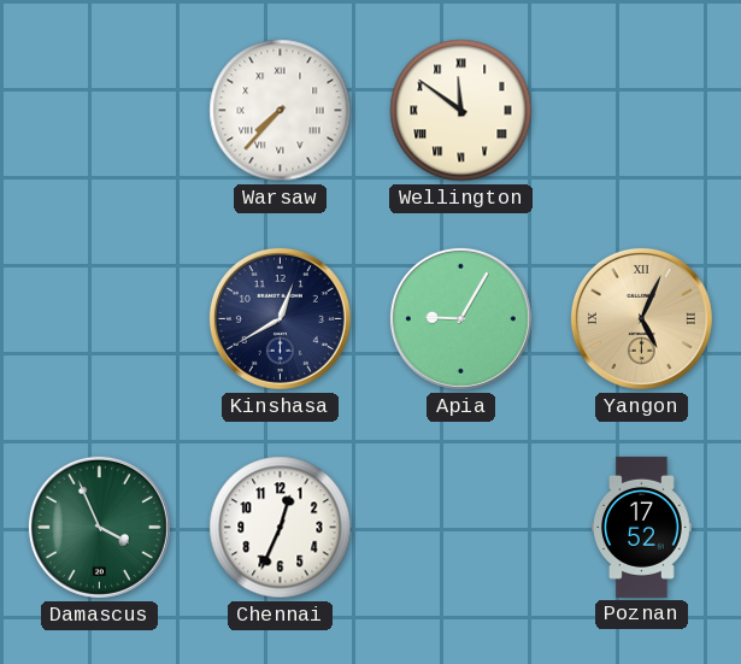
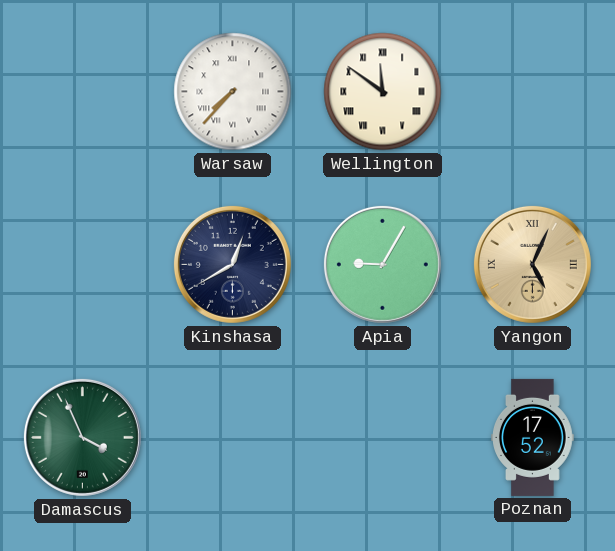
Chennai: 12:34 -> none (281, 528)
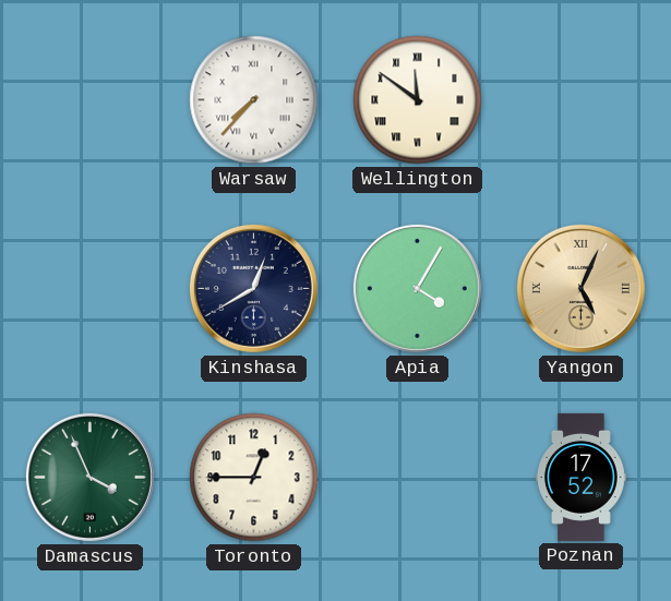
Apia: 9:05 -> 4:05 (417, 288)
Toronto: none -> 12:45 (254, 478)
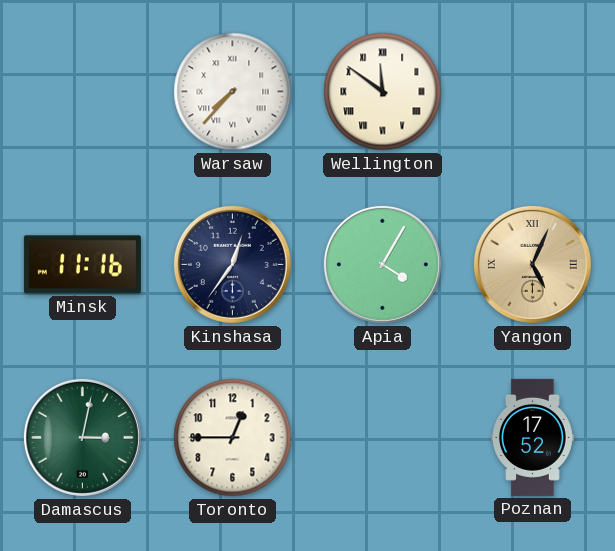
Minsk: none -> 11:16 (82, 265)
Kinshasa: 12:40 -> 12:36 (232, 264)
Damascus: 3:56 -> 3:02 (82, 437)
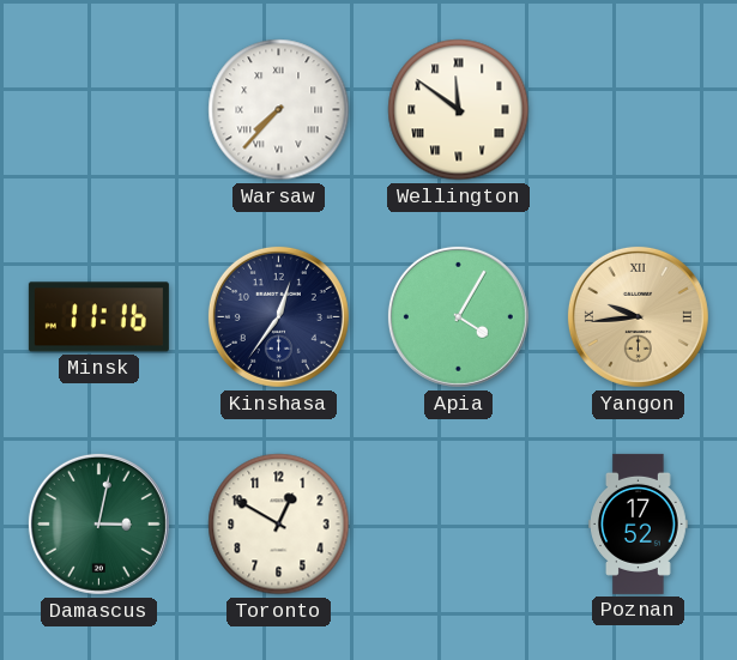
Yangon: 5:04 -> 9:44 (638, 316)
Toronto: 12:45 -> 12:50 (279, 525)
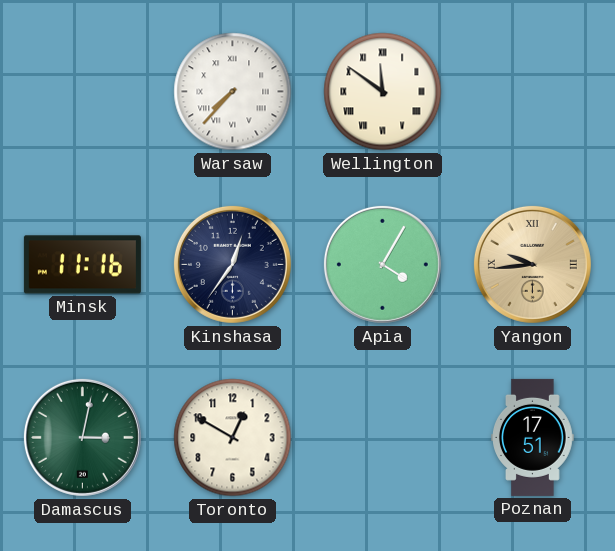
Poznan: 17:52 -> 17:51 (533, 437)
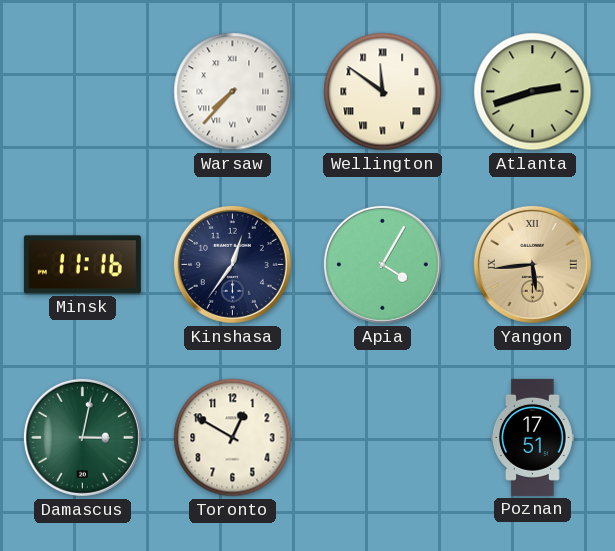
Atlanta: none -> 2:42 (533, 92)
Yangon: 9:44 -> 5:44 (532, 264)
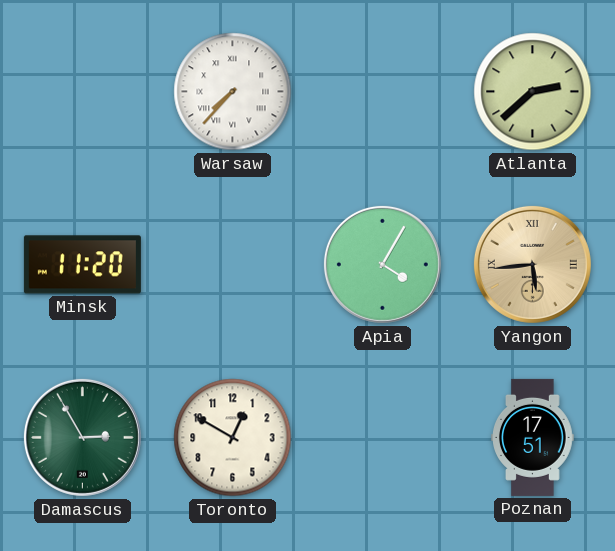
Wellington: 11:51 -> none (383, 92)
Atlanta: 2:42 -> 2:38 (533, 92)
Minsk: 11:16 -> 11:20 (82, 265)
Kinshasa: 12:36 -> none (232, 264)
Damascus: 3:02 -> 2:55 (82, 437)
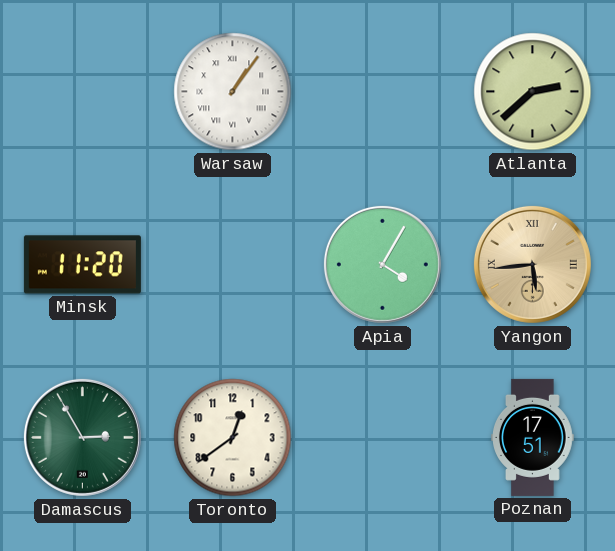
Warsaw: 7:37 -> 1:06 (233, 92)
Toronto: 12:50 -> 12:39 (233, 438)
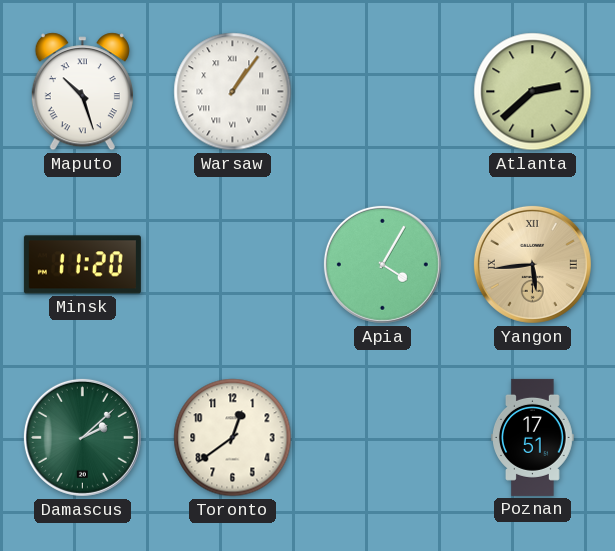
Maputo: none -> 10:27 (82, 92)
Damascus: 2:55 -> 2:08 (82, 437)
